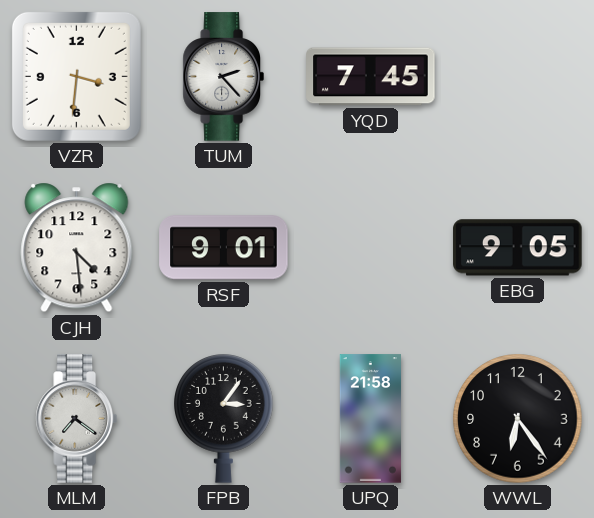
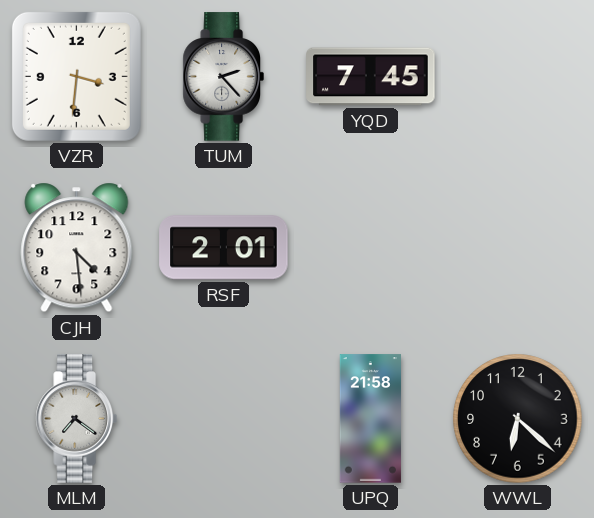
RSF: 9:01 -> 2:01 (224, 248)
EBG: 9:05 -> none (518, 248)
FPB: 3:06 -> none (224, 419)
WWL: 6:24 -> 6:22 (518, 419)
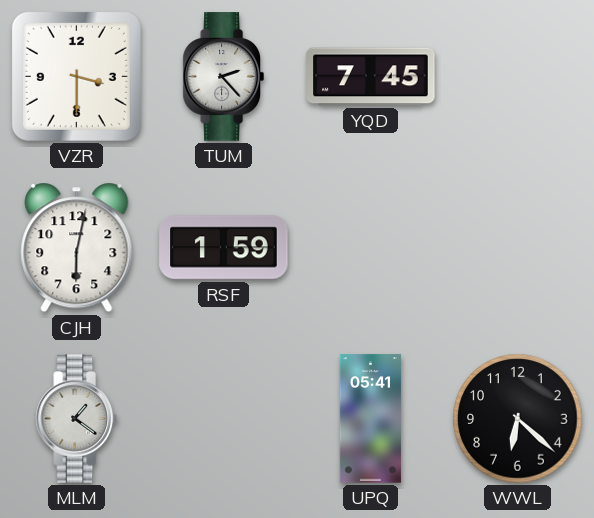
VZR: 3:31 -> 3:30 (76, 76)
CJH: 4:29 -> 6:02 (77, 248)
RSF: 2:01 -> 1:59 (224, 248)
MLM: 7:21 -> 1:21 (76, 419)
UPQ: 21:58 -> 05:41 (370, 419)
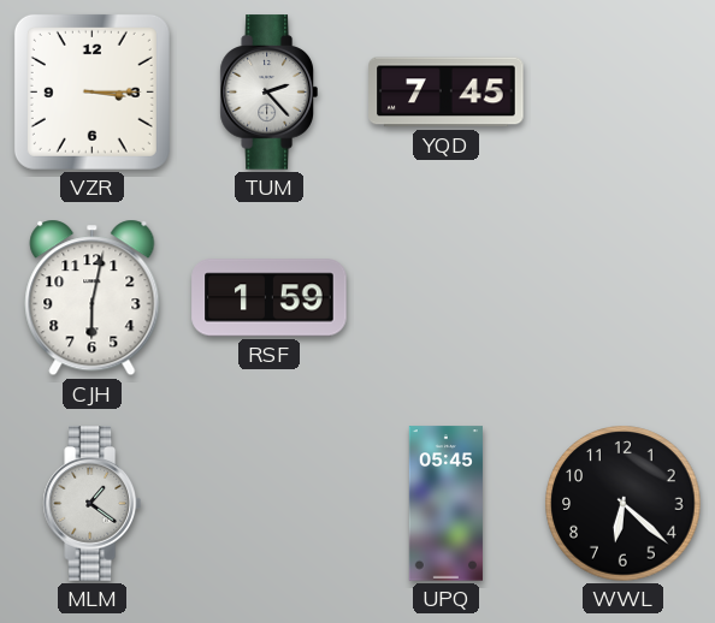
VZR: 3:30 -> 3:15 (91, 91)
UPQ: 05:41 -> 05:45 (445, 504)
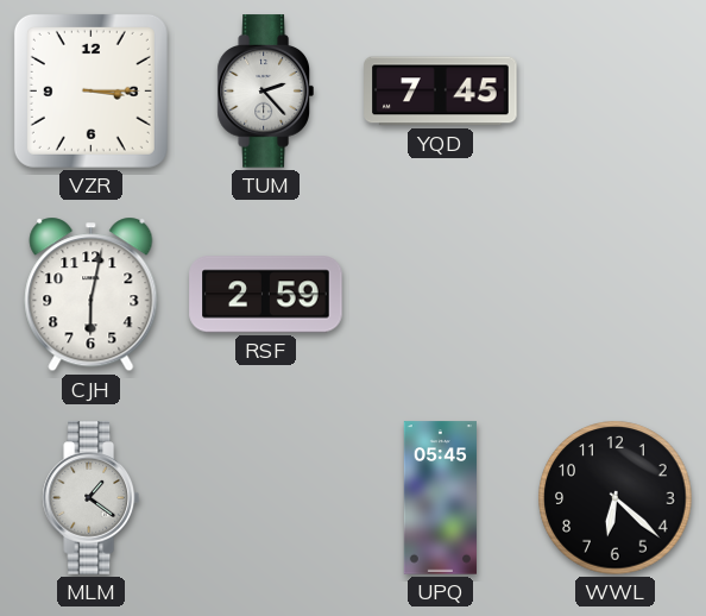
RSF: 1:59 -> 2:59 (266, 295)
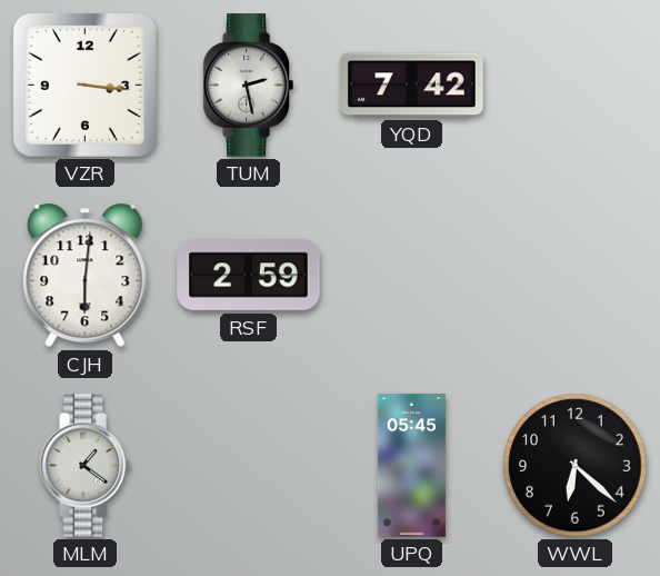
VZR: 3:15 -> 3:16 (84, 85)
TUM: 2:23 -> 2:28 (248, 86)
YQD: 7:45 -> 7:42 (412, 86)
CJH: 6:02 -> 6:01 (86, 276)
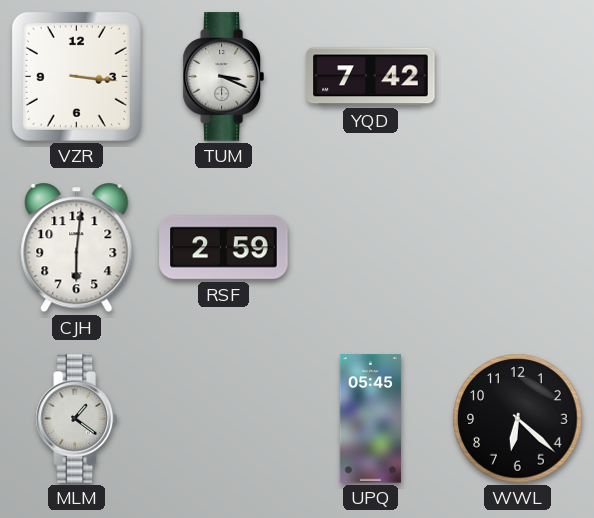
TUM: 2:28 -> 3:19 (223, 77)
